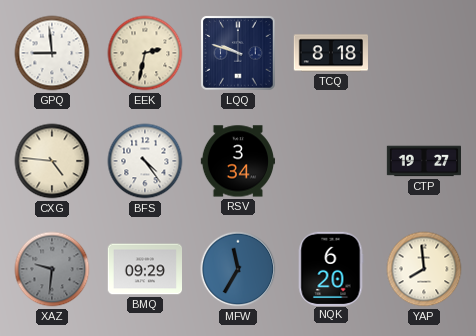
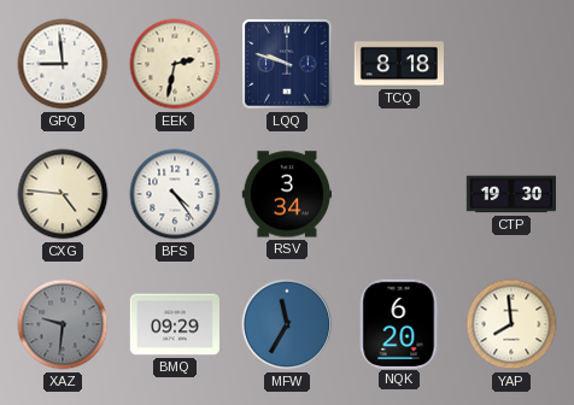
CTP: 19:27 -> 19:30 (510, 194)
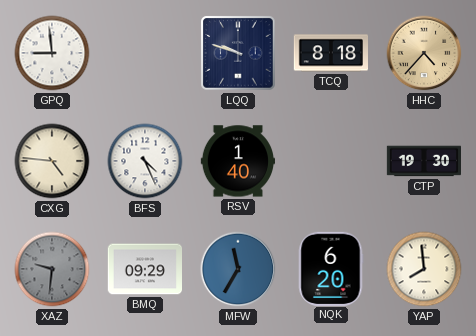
EEK: 2:32 -> none (175, 64)
HHC: none -> 4:37 (424, 53)
BFS: 4:24 -> 4:26 (145, 161)
RSV: 3:34 -> 1:40 (237, 161)
